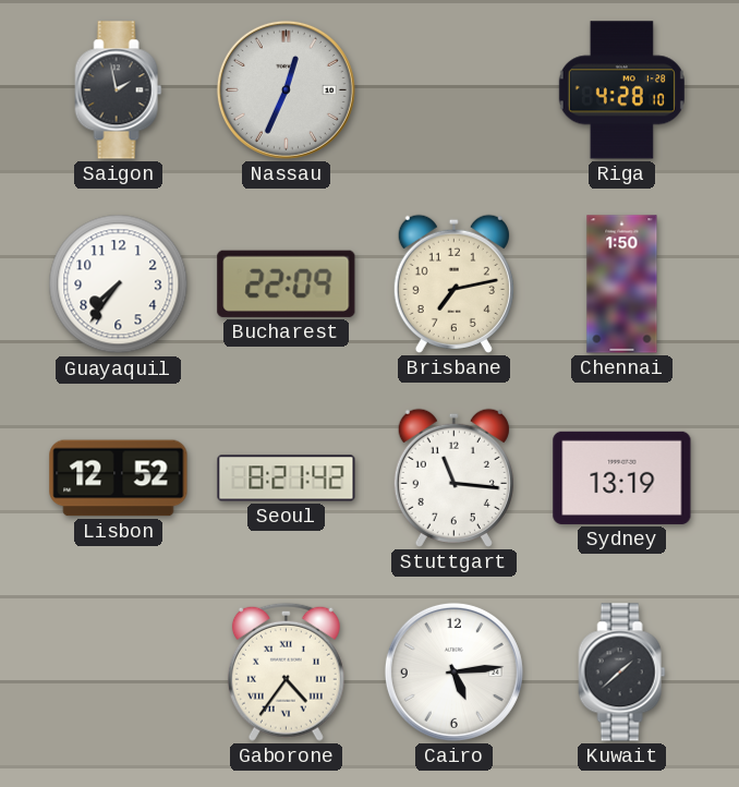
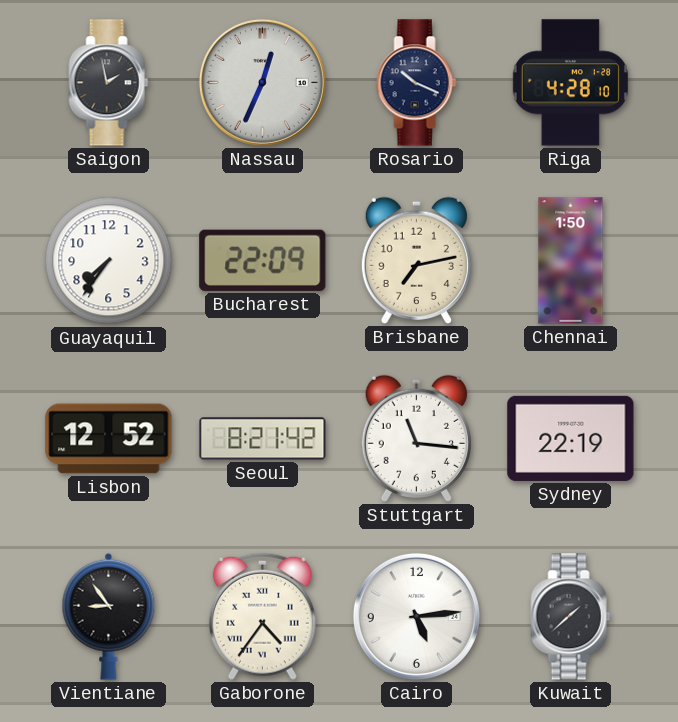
Rosario: none -> 10:19 (417, 83)
Sydney: 13:19 -> 22:19 (571, 438)
Vientiane: none -> 8:54 (109, 616)
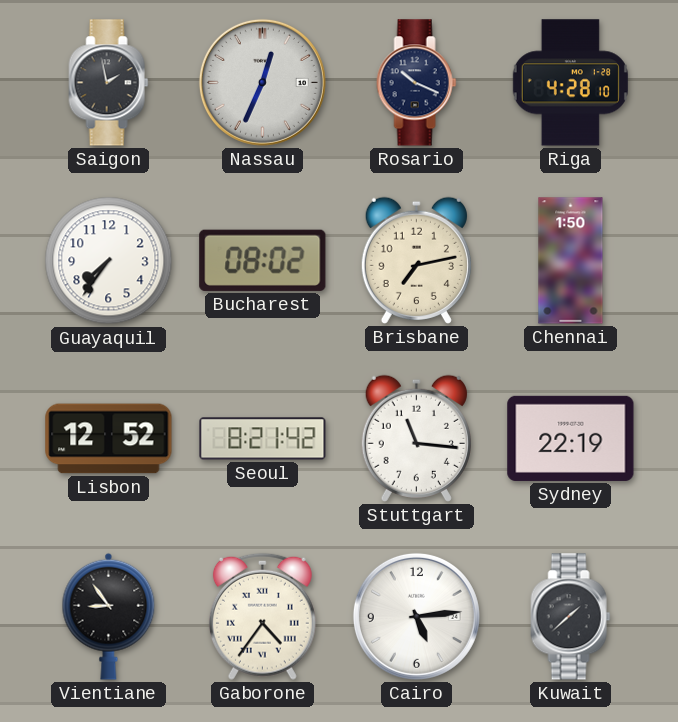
Bucharest: 22:09 -> 08:02 (263, 260)
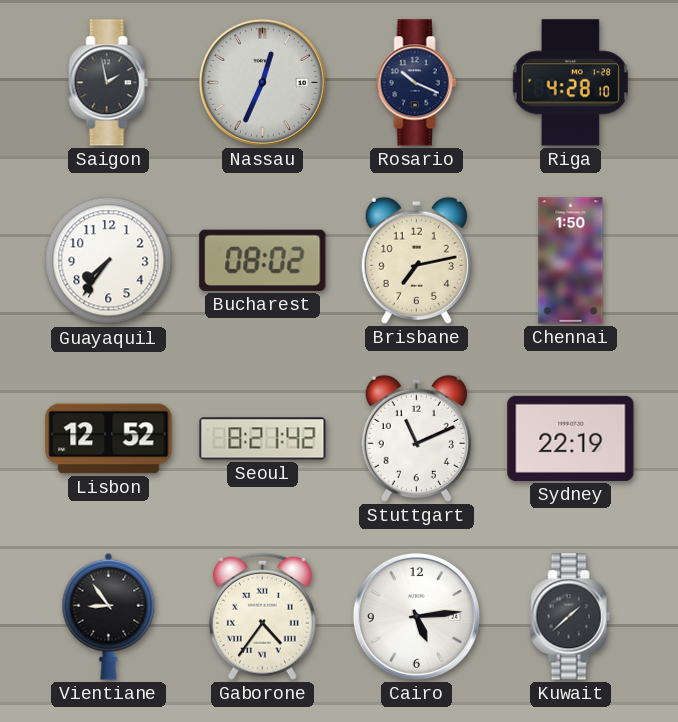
Stuttgart: 11:16 -> 11:11 (416, 438)
